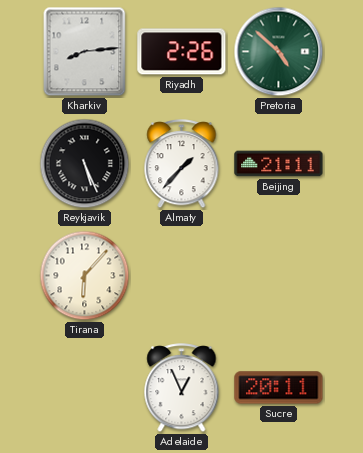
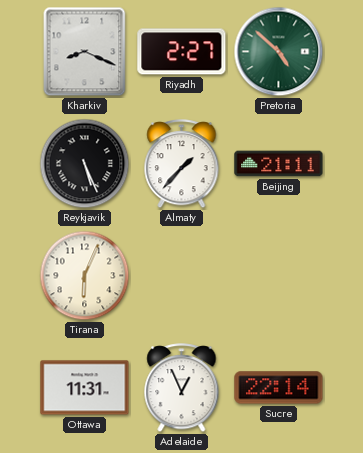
Kharkiv: 8:14 -> 8:19 (85, 52)
Riyadh: 2:26 -> 2:27 (182, 52)
Tirana: 6:07 -> 6:04 (85, 276)
Ottawa: none -> 11:31 (85, 388)
Sucre: 20:11 -> 22:14 (279, 388)
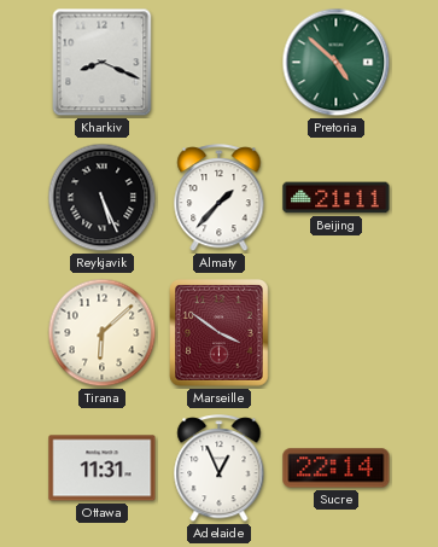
Riyadh: 2:27 -> none (182, 52)
Tirana: 6:04 -> 6:08 (103, 333)
Marseille: none -> 3:51 (220, 333)
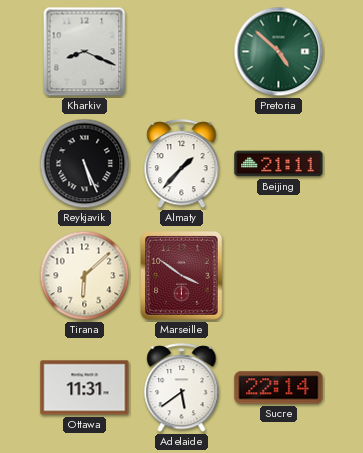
Adelaide: 12:56 -> 5:39 (182, 388)
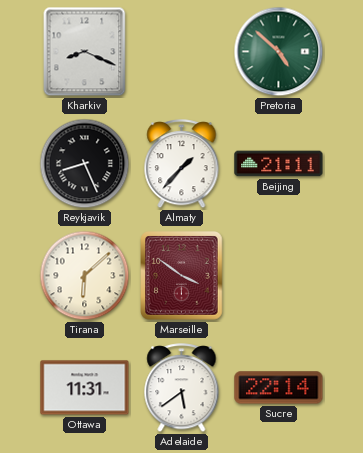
Reykjavik: 5:26 -> 8:26 (85, 164)
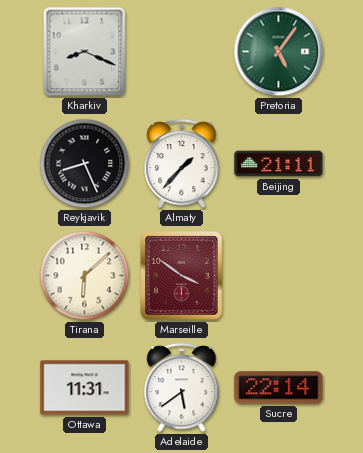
Pretoria: 4:52 -> 5:06 (279, 52)
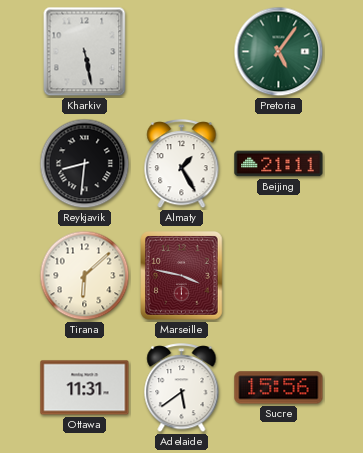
Kharkiv: 8:19 -> 5:28 (85, 52)
Reykjavik: 8:26 -> 8:31 (85, 164)
Almaty: 1:37 -> 1:25 (182, 164)
Marseille: 3:51 -> 3:47 (182, 276)
Sucre: 22:14 -> 15:56 (279, 388)
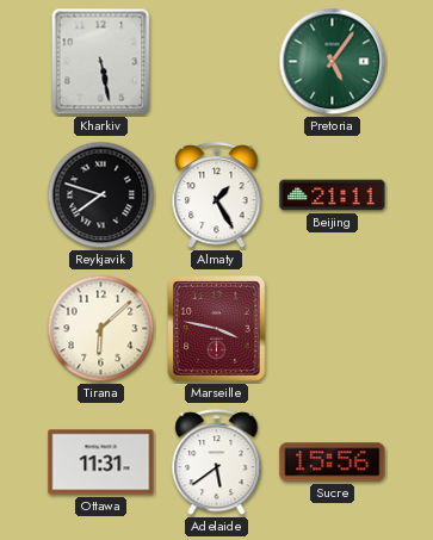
Reykjavik: 8:31 -> 7:48 (101, 195)
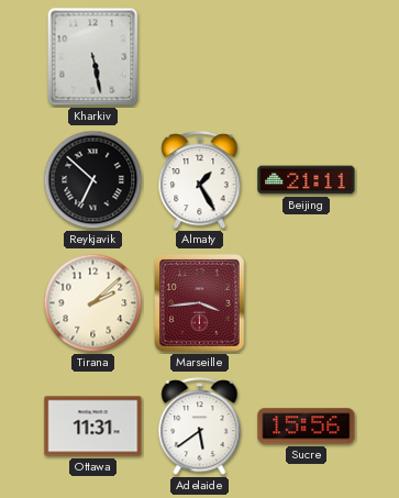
Pretoria: 5:06 -> none (333, 62)
Reykjavik: 7:48 -> 6:52 (93, 180)
Tirana: 6:08 -> 2:08 (93, 303)
Marseille: 3:47 -> 3:44 (200, 303)
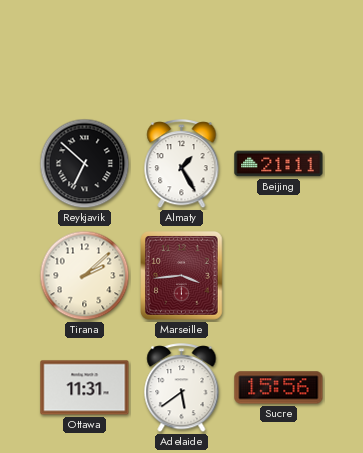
Kharkiv: 5:28 -> none (93, 57)
